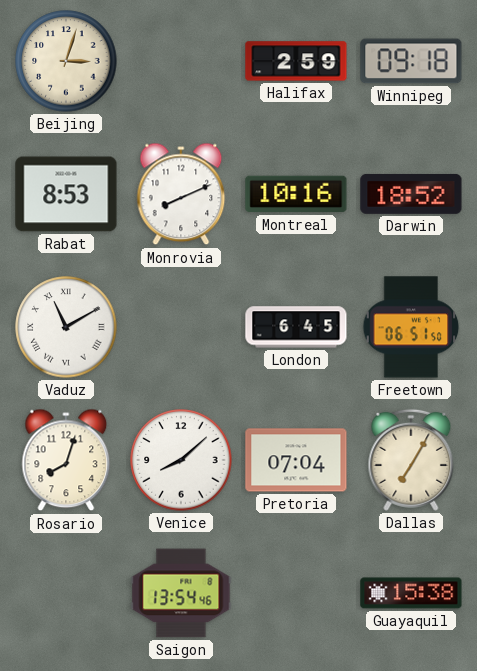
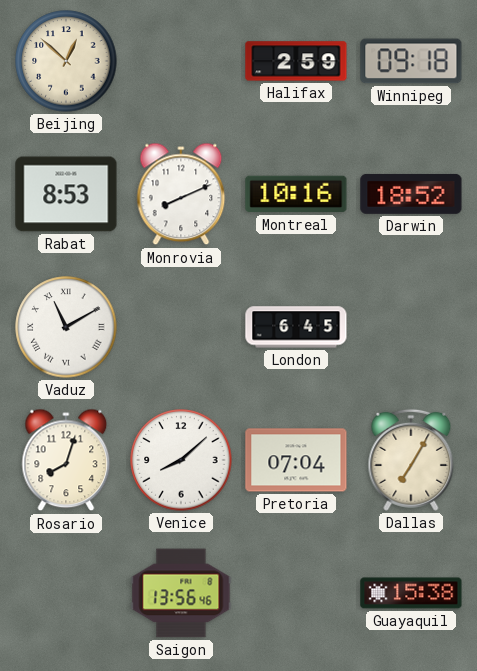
Beijing: 3:03 -> 12:52 (66, 61)
Freetown: 06:51 -> none (411, 327)
Saigon: 13:54 -> 13:56 (181, 593)
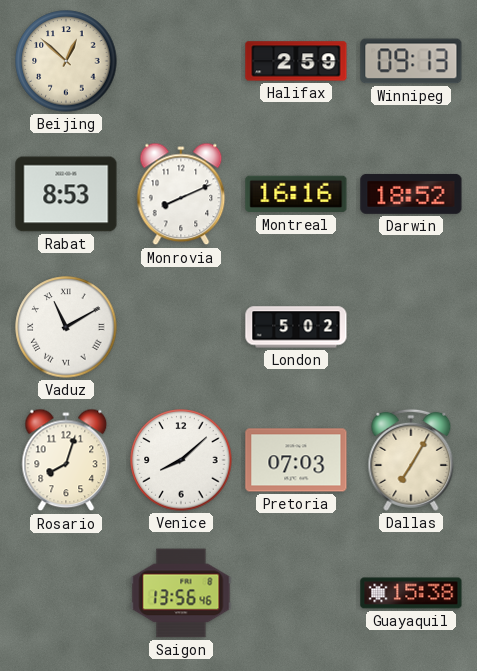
Winnipeg: 09:18 -> 09:13 (411, 61)
Montreal: 10:16 -> 16:16 (296, 194)
London: 6:45 -> 5:02 (296, 327)
Pretoria: 07:04 -> 07:03 (296, 460)
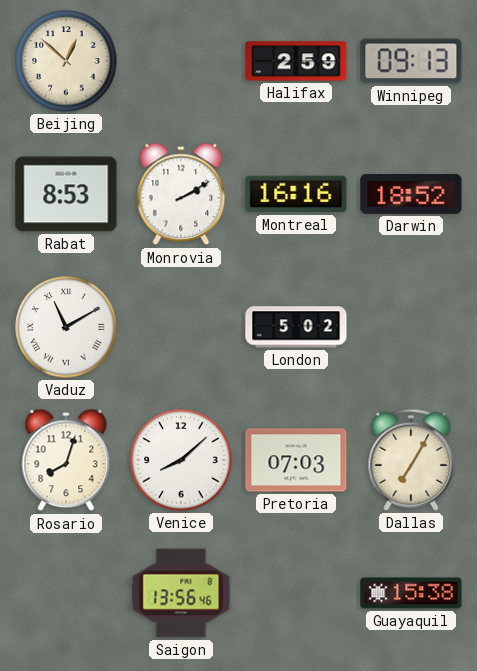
Monrovia: 8:11 -> 2:10 (181, 194)
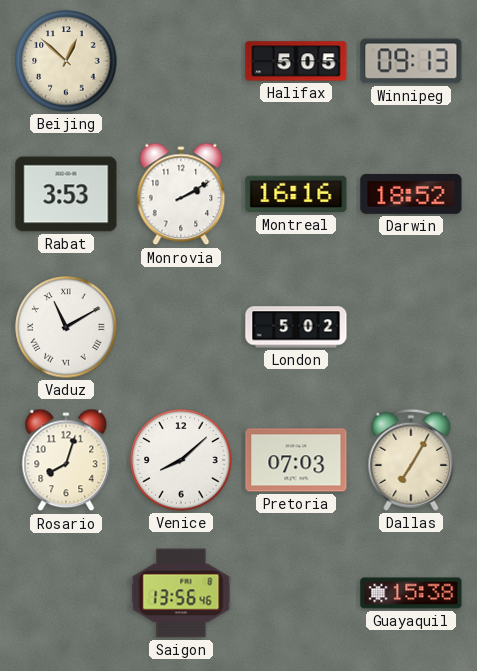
Halifax: 2:59 -> 5:05 (296, 61)
Rabat: 8:53 -> 3:53 (66, 194)
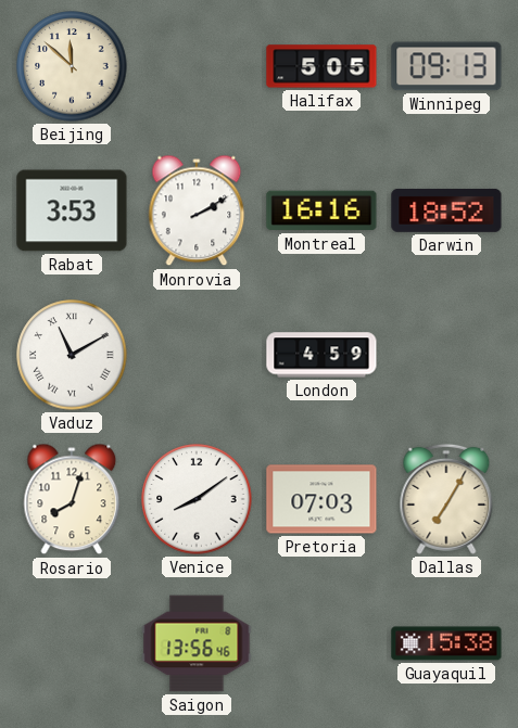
Beijing: 12:52 -> 11:52 (72, 66)
London: 5:02 -> 4:59 (321, 355)
Venice: 8:08 -> 8:09 (197, 499)
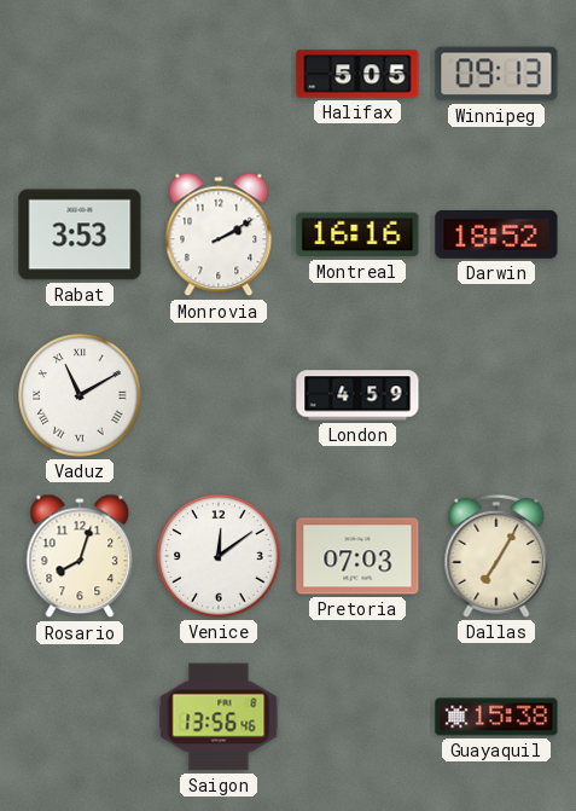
Beijing: 11:52 -> none (72, 66)
Venice: 8:09 -> 12:09 (219, 556)
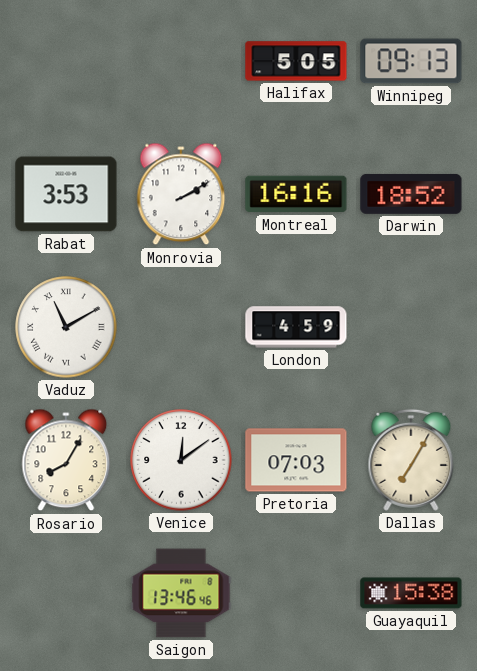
Rosario: 8:03 -> 8:05 (66, 460)
Saigon: 13:56 -> 13:46 (181, 593)
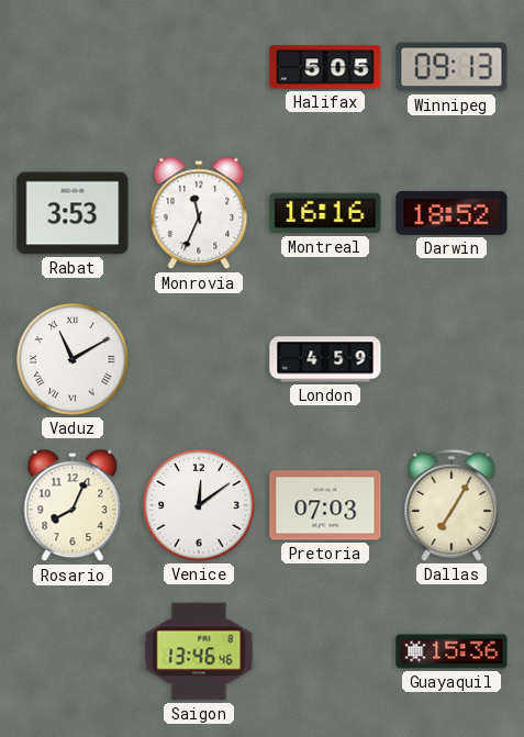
Monrovia: 2:10 -> 11:34 (199, 213)
Rosario: 8:05 -> 8:04 (73, 505)
Guayaquil: 15:38 -> 15:36 (451, 651)
